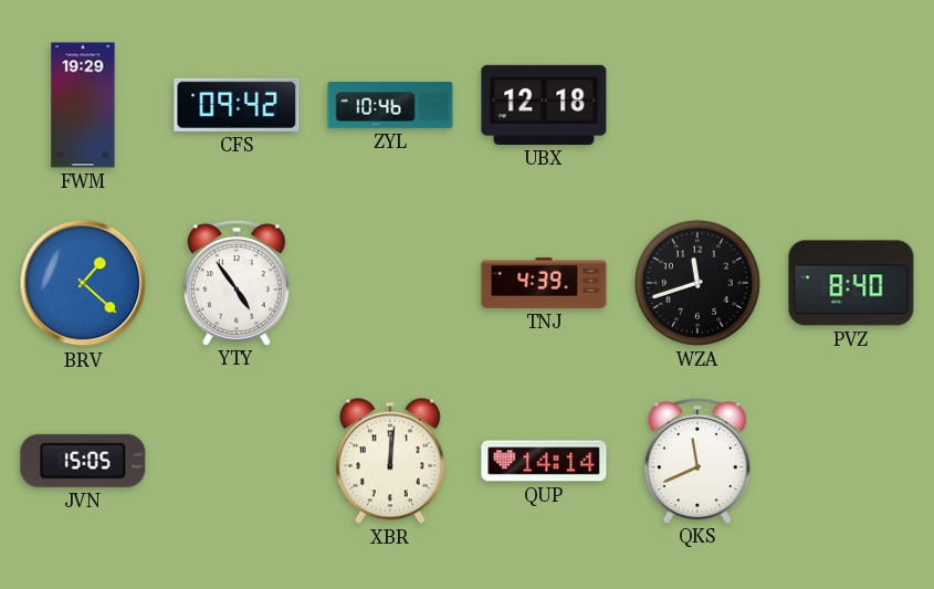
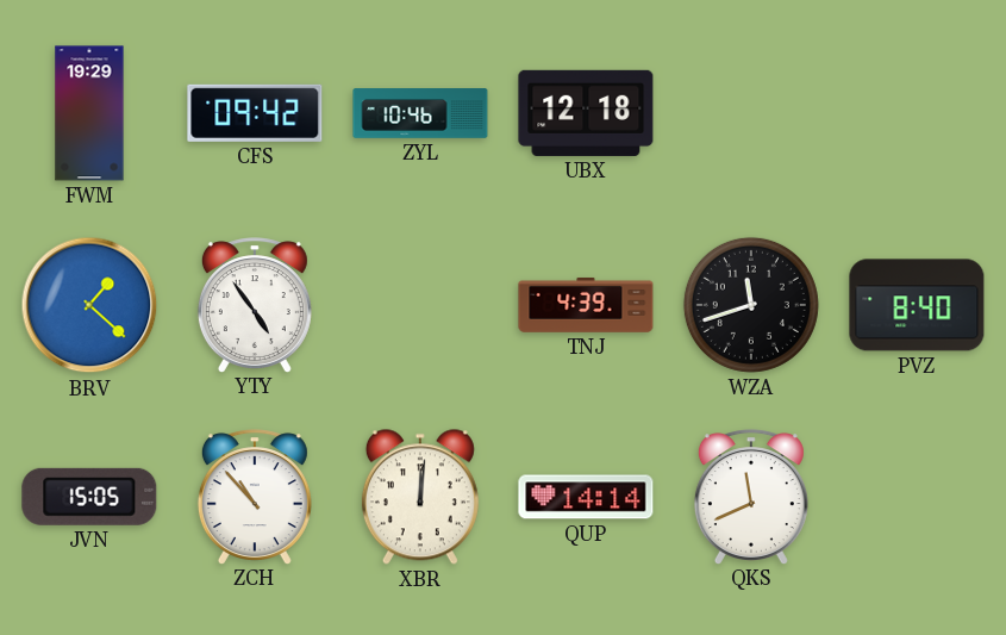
ZCH: none -> 10:53 (255, 497)
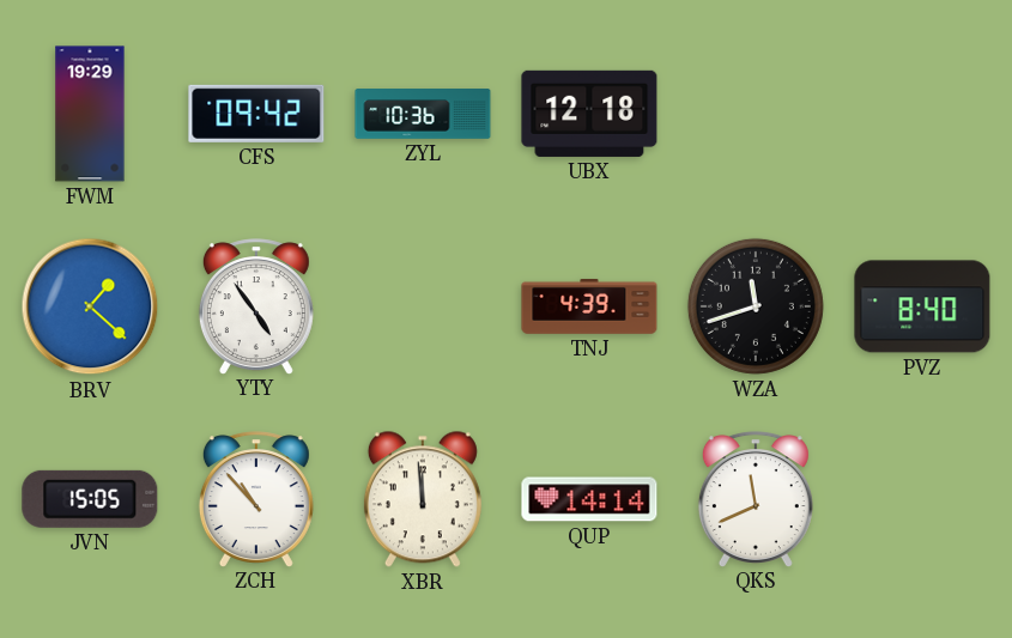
ZYL: 10:46 -> 10:36 (423, 114)
XBR: 12:01 -> 11:59 (423, 499)
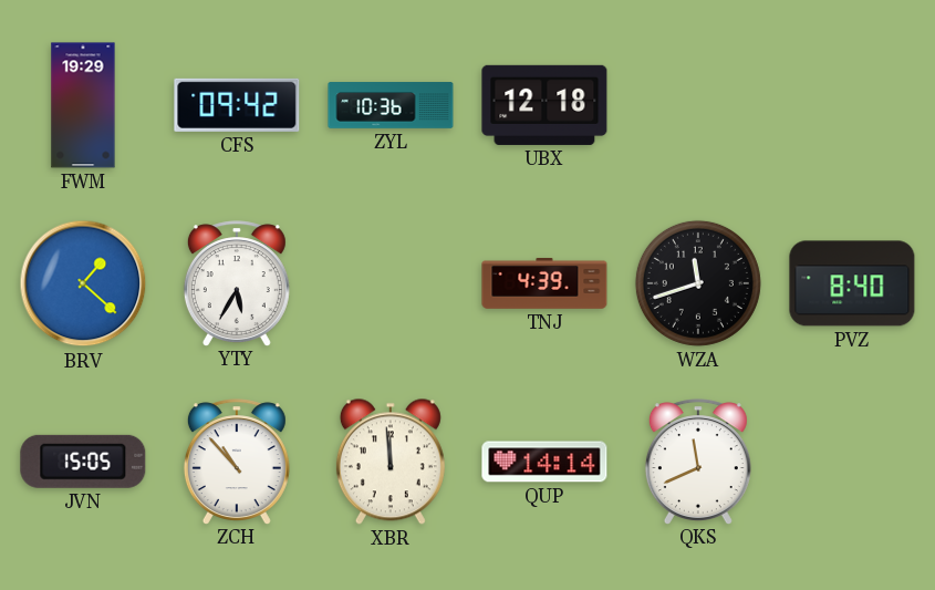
YTY: 4:54 -> 5:35 (237, 283)
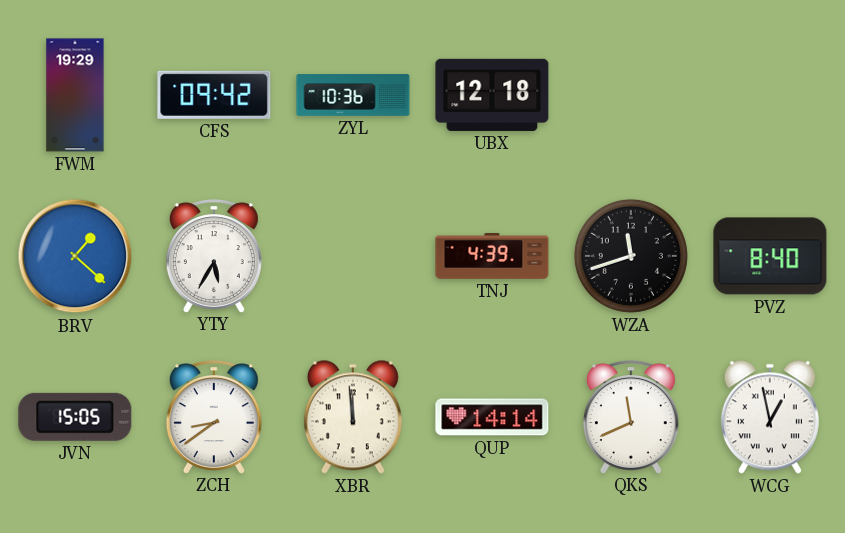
ZCH: 10:53 -> 8:39 (214, 417)
WCG: none -> 12:58 (770, 417)
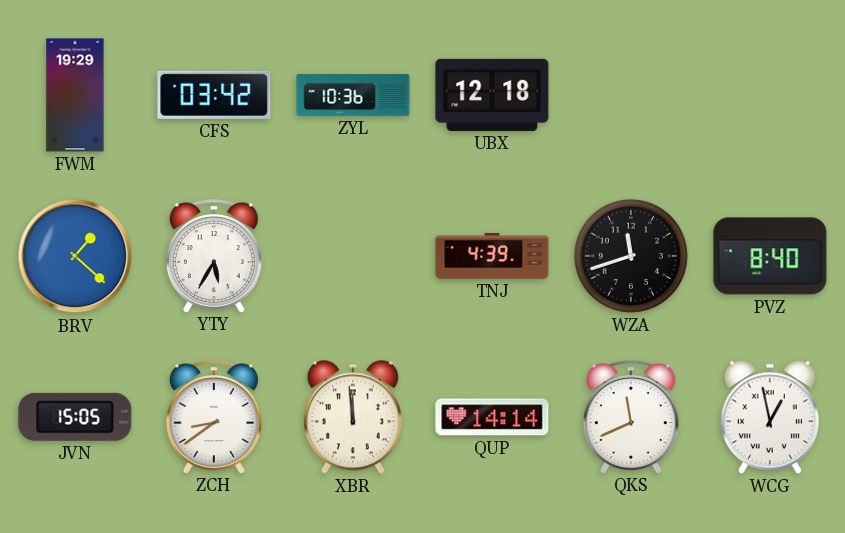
CFS: 09:42 -> 03:42 (214, 95)
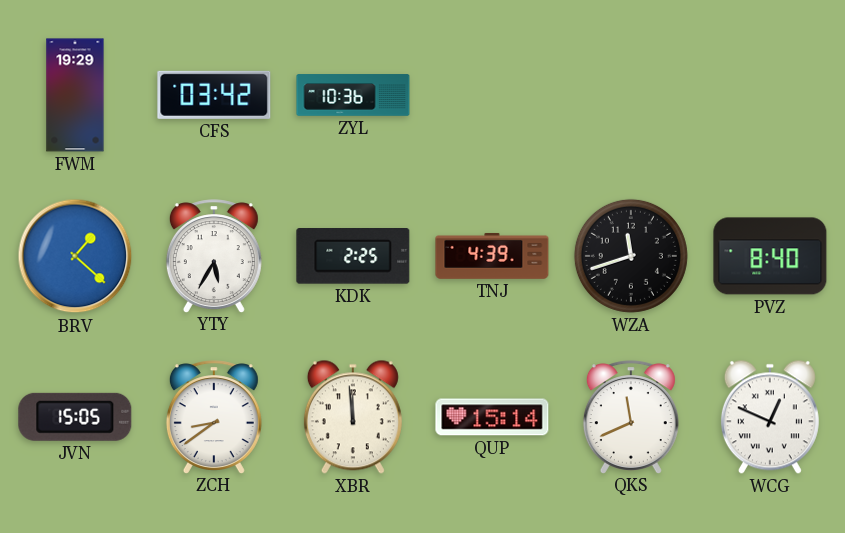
UBX: 12:18 -> none (492, 95)
KDK: none -> 2:25 (353, 256)
QUP: 14:14 -> 15:14 (492, 417)
WCG: 12:58 -> 12:49 (770, 417)
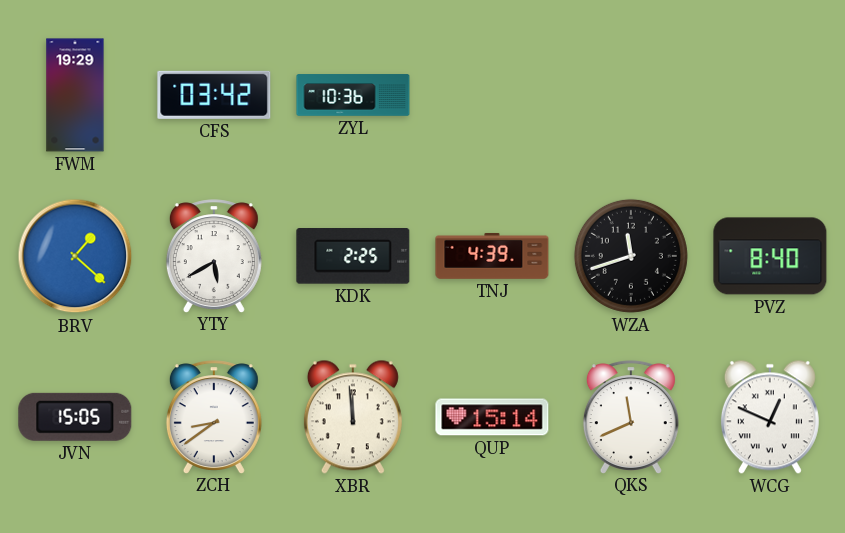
YTY: 5:35 -> 5:40 (214, 256)
